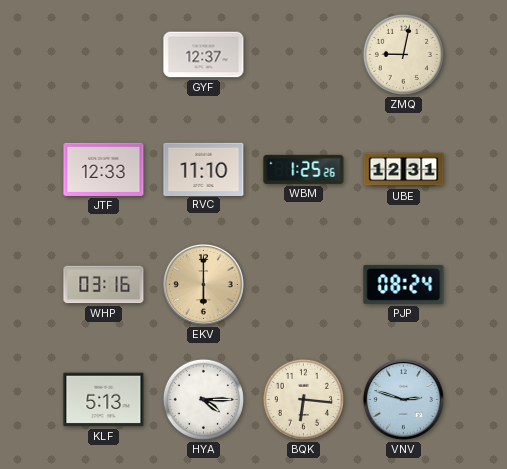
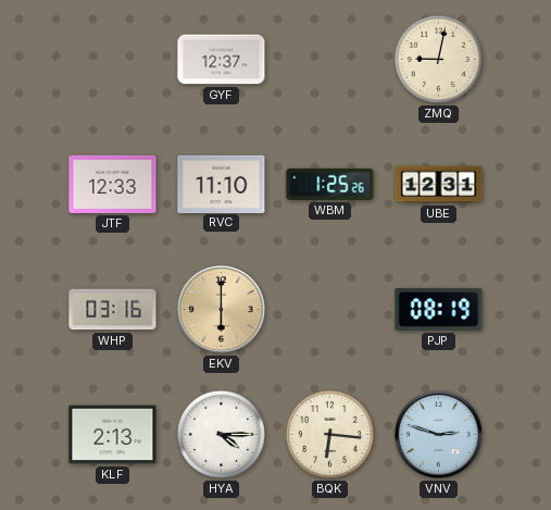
PJP: 08:24 -> 08:19 (439, 309)
KLF: 5:13 -> 2:13 (113, 435)
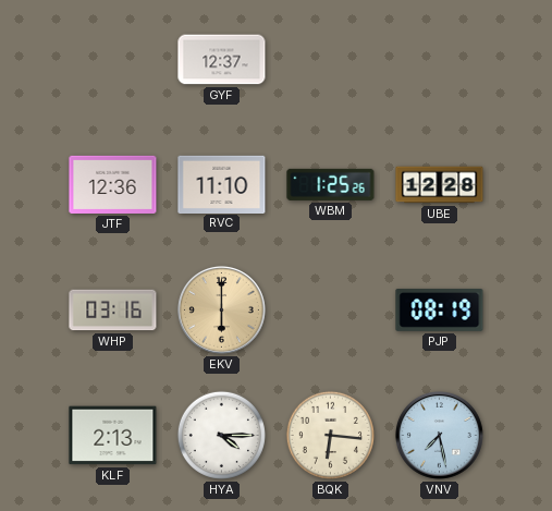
ZMQ: 9:02 -> none (438, 59)
JTF: 12:33 -> 12:36 (113, 184)
UBE: 12:31 -> 12:28 (440, 185)
VNV: 2:48 -> 7:28 (439, 435)
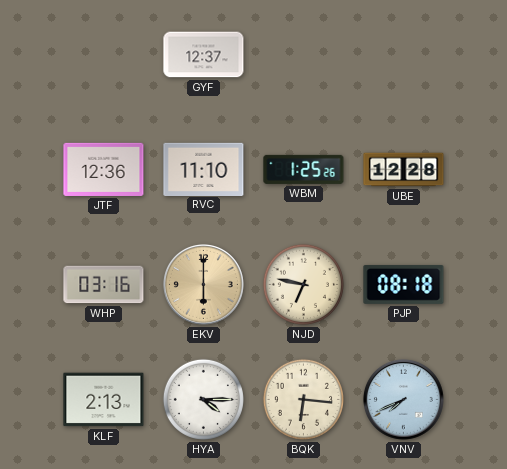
NJD: none -> 6:47 (303, 284)
PJP: 08:19 -> 08:18 (404, 284)
VNV: 7:28 -> 7:41 (403, 399)
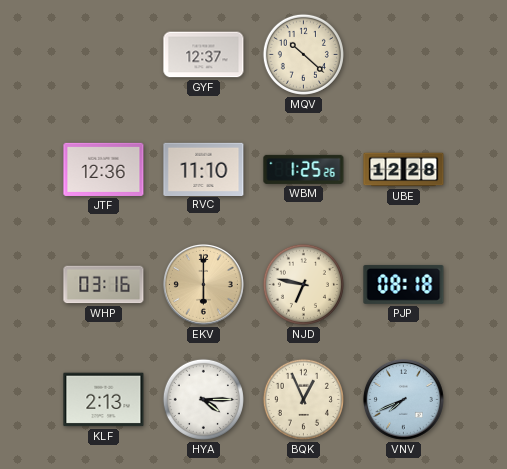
MQV: none -> 10:22 (303, 54)
BQK: 6:16 -> 12:56 (303, 399)
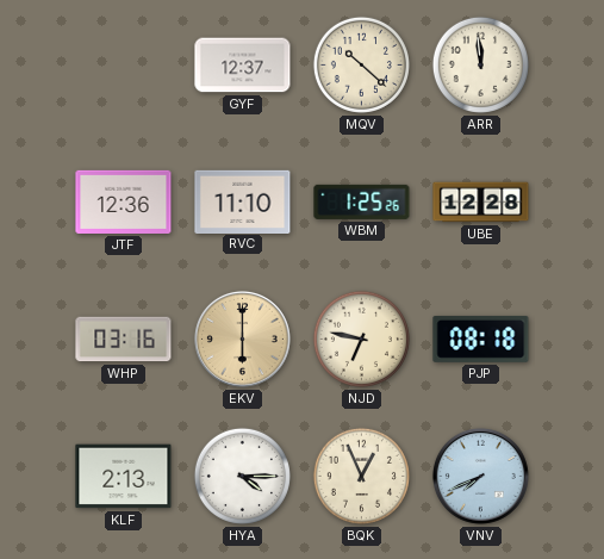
ARR: none -> 11:59 (480, 64)
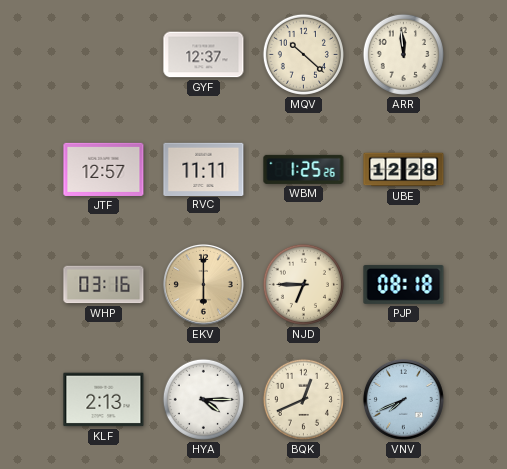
JTF: 12:36 -> 12:57 (104, 169)
RVC: 11:10 -> 11:11 (204, 169)
NJD: 6:47 -> 6:45 (303, 284)
BQK: 12:56 -> 12:41 (303, 399)
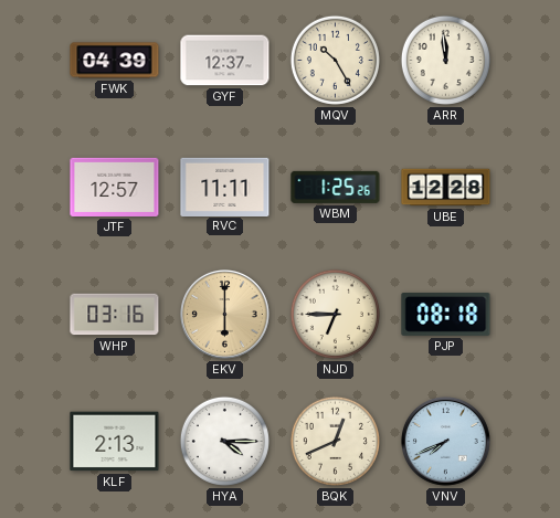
FWK: none -> 04:39 (115, 61)
MQV: 10:22 -> 10:25 (335, 60)
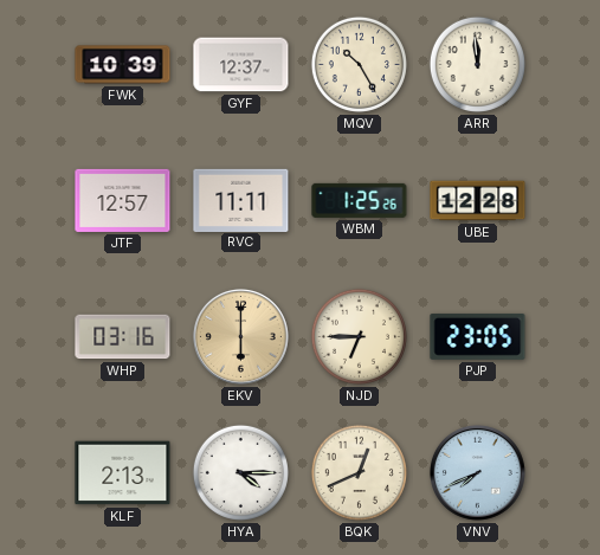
FWK: 04:39 -> 10:39 (123, 65)
PJP: 08:18 -> 23:05 (478, 336)
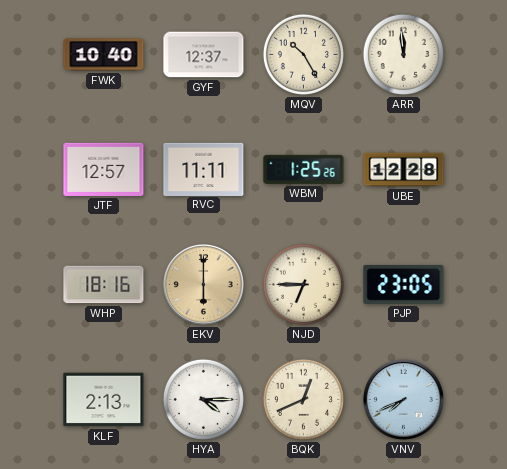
FWK: 10:39 -> 10:40 (104, 55)
WHP: 03:16 -> 18:16 (104, 285)
